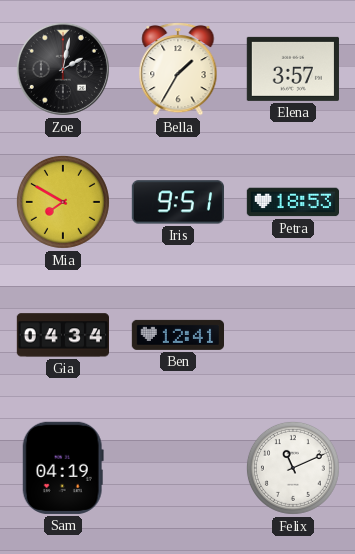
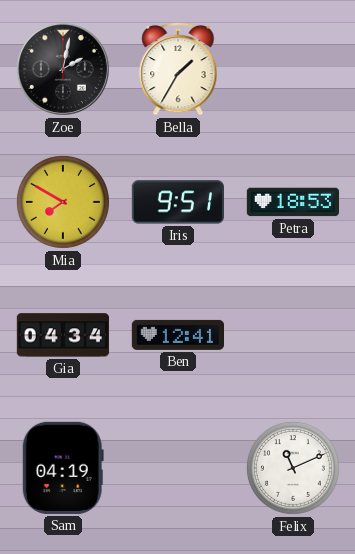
Elena: 3:57 -> none (293, 69)
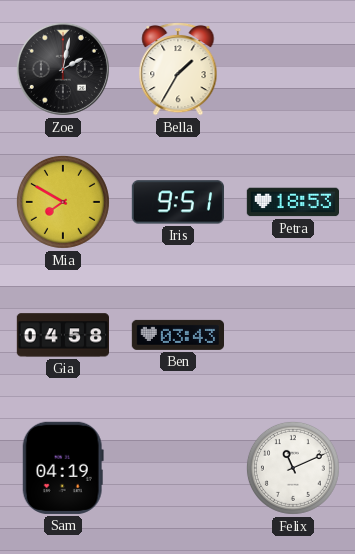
Gia: 04:34 -> 04:58 (62, 335)
Ben: 12:41 -> 03:43 (177, 335)
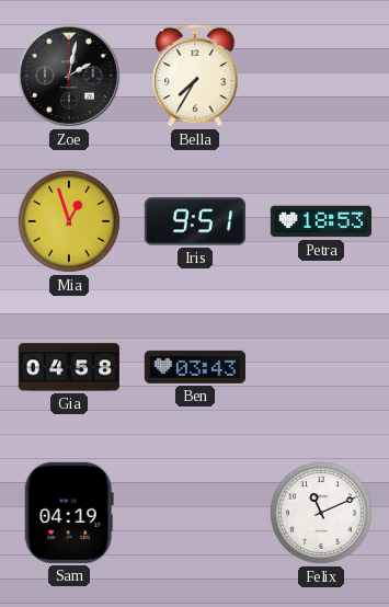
Bella: 1:35 -> 7:35 (195, 76)
Mia: 7:50 -> 12:57 (69, 221)
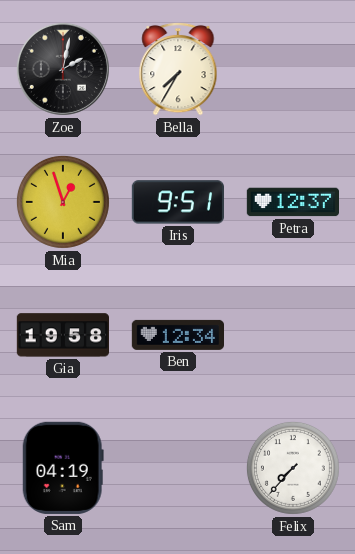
Petra: 18:53 -> 12:37 (292, 202)
Gia: 04:58 -> 19:58 (62, 335)
Ben: 03:43 -> 12:34 (177, 335)
Felix: 11:11 -> 7:37 (293, 468)
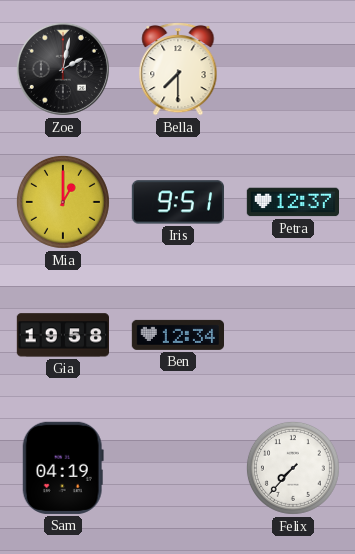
Bella: 7:35 -> 7:30 (178, 69)
Mia: 12:57 -> 1:00 (63, 202)
